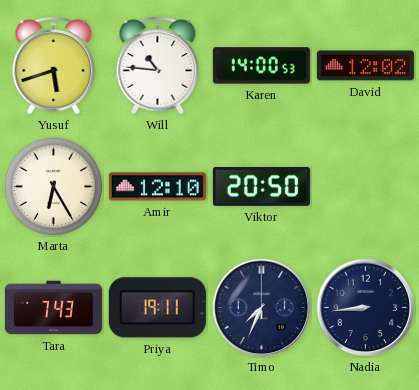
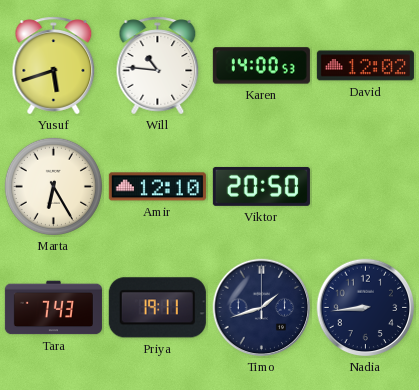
Timo: 7:34 -> 1:42 (262, 308)
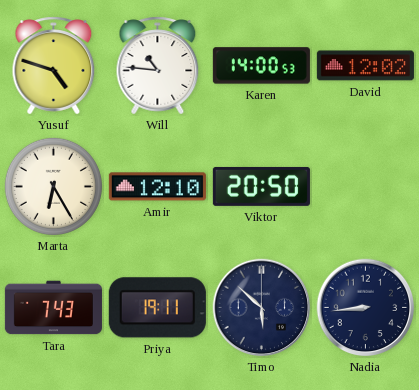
Yusuf: 5:42 -> 4:48 (54, 66)
Timo: 1:42 -> 5:52 (262, 308)
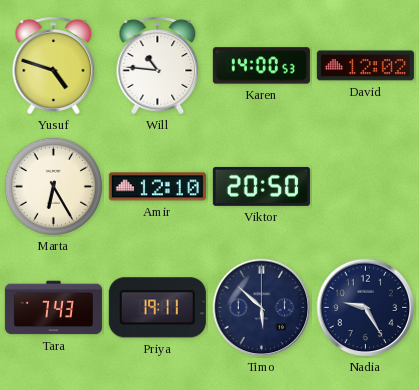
Nadia: 8:44 -> 9:25 (366, 308)
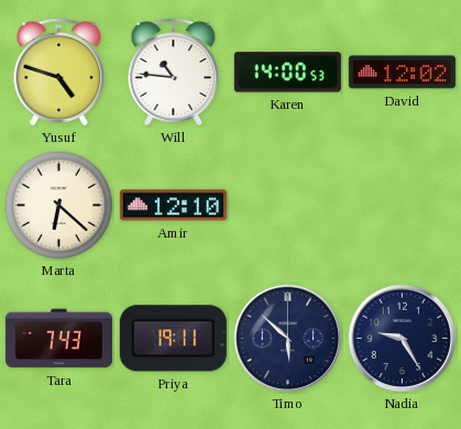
Marta: 6:25 -> 6:22 (58, 205)
Viktor: 20:50 -> none (261, 186)
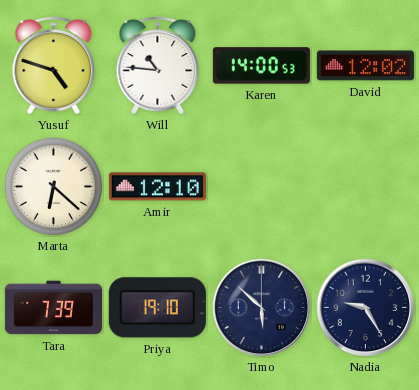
Tara: 7:43 -> 7:39 (53, 308)
Priya: 19:11 -> 19:10 (157, 308)
